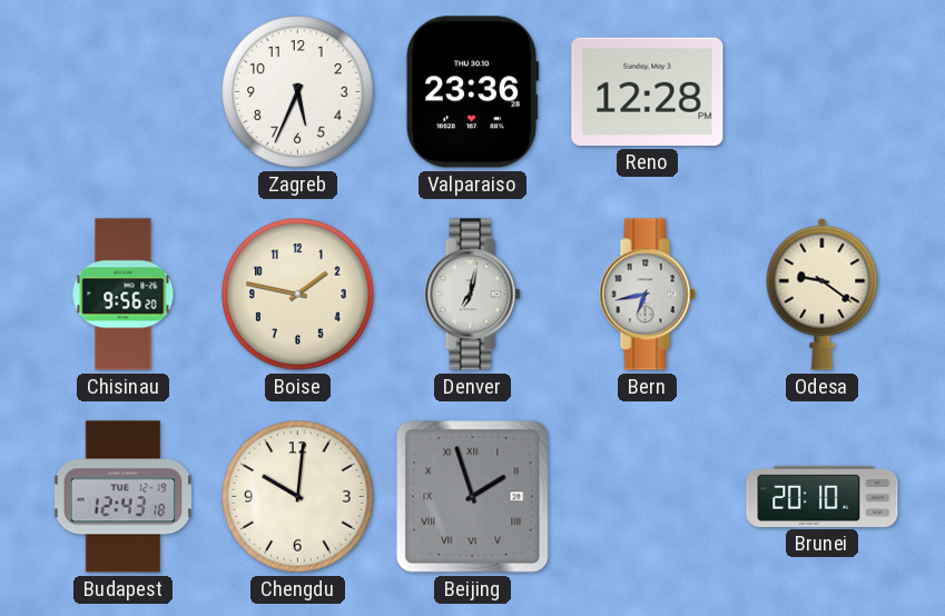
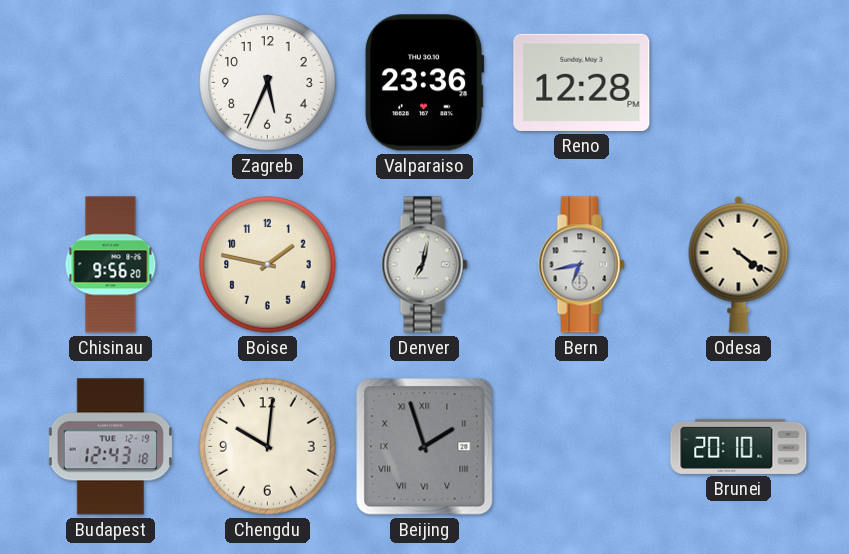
Odesa: 9:21 -> 4:21 (739, 264)
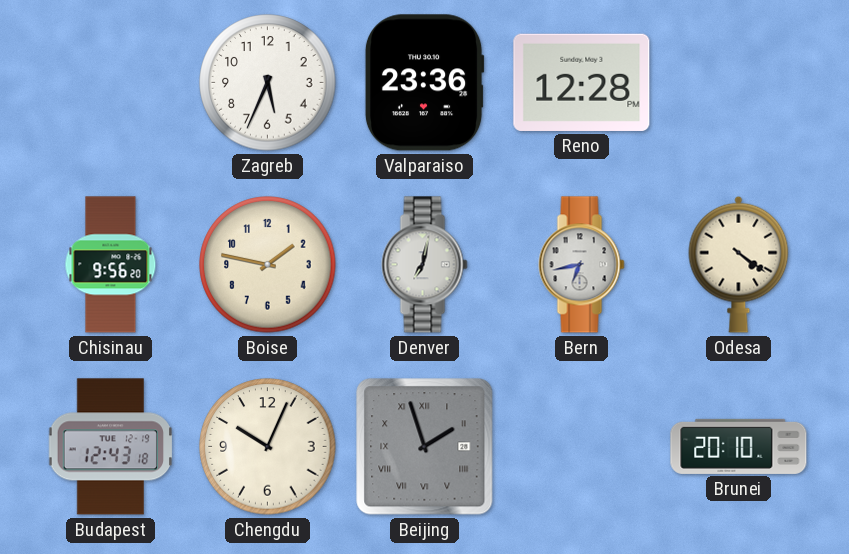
Chengdu: 10:01 -> 10:04 (268, 447)
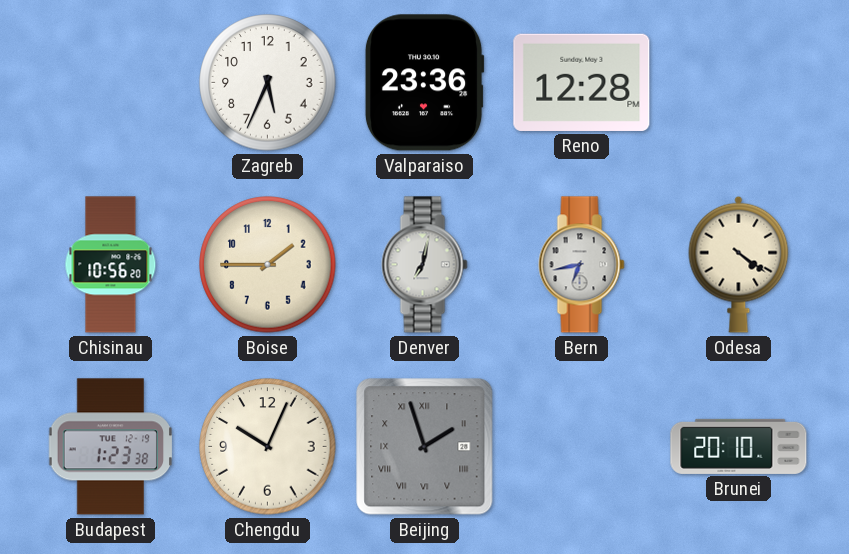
Chisinau: 9:56 -> 10:56 (111, 265)
Boise: 1:47 -> 1:45 (268, 265)
Budapest: 12:43 -> 1:23 (111, 447)
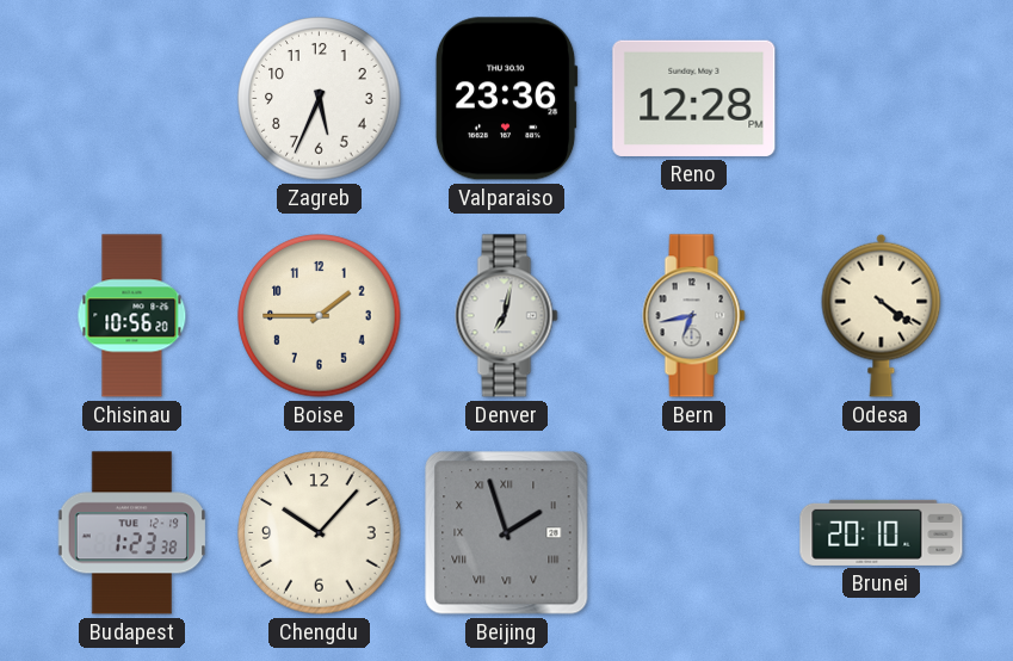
Chengdu: 10:04 -> 10:07 (320, 533)
